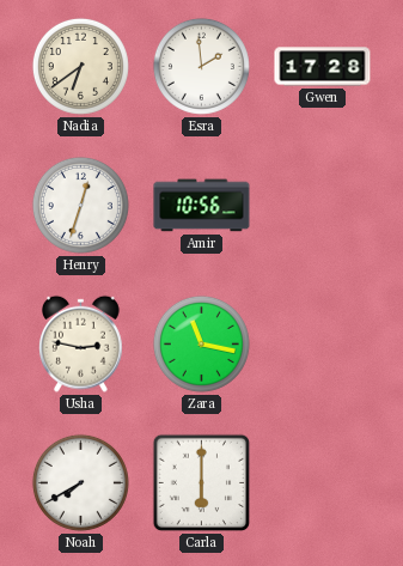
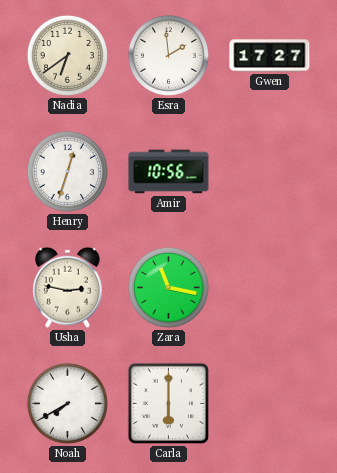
Gwen: 17:28 -> 17:27 (270, 56)
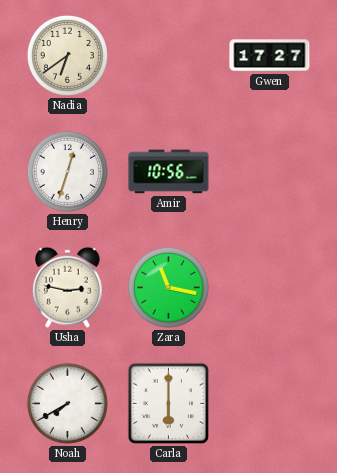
Esra: 1:59 -> none (168, 55)
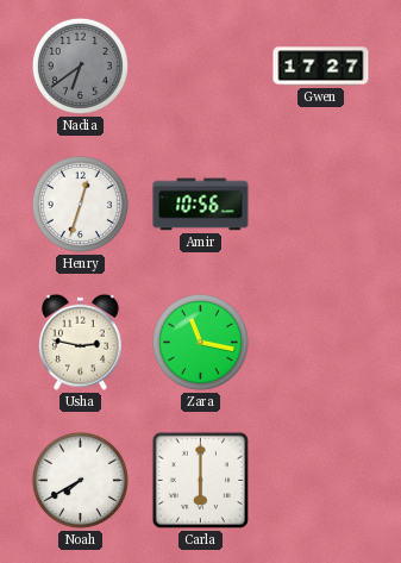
Nadia dial: cream -> grey (80, 65)
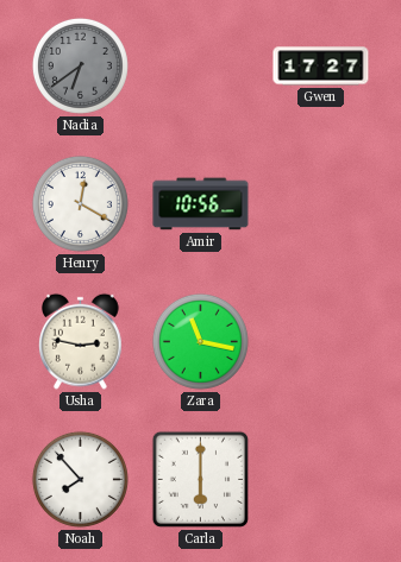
Henry: 12:33 -> 12:20 (80, 203)
Noah: 7:40 -> 7:53 (80, 479)
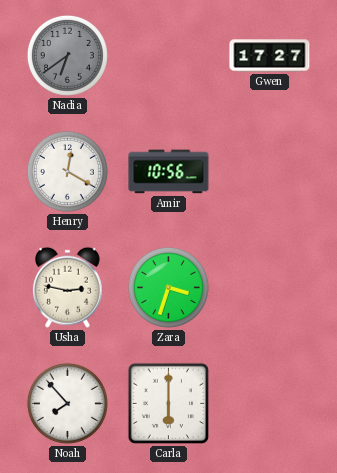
Zara: 11:17 -> 3:33 (168, 287)
